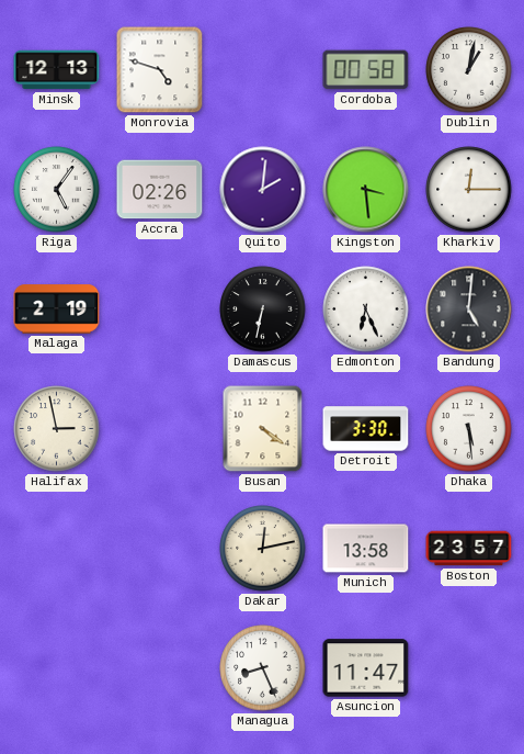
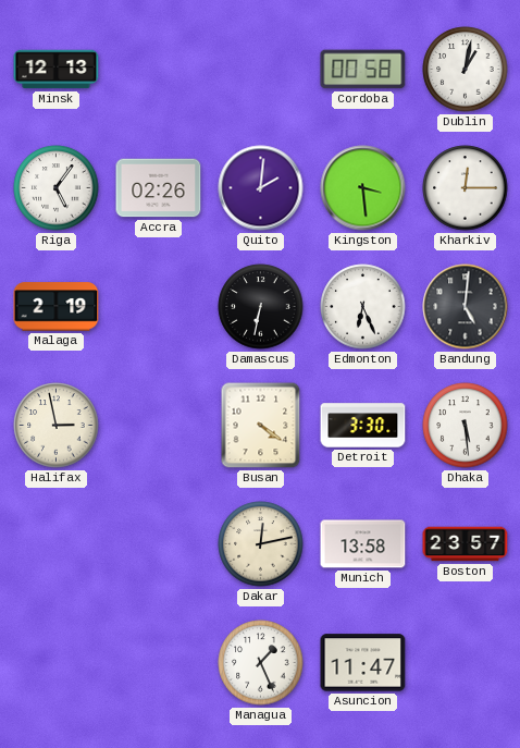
Monrovia: 4:48 -> none (160, 70)
Managua: 8:26 -> 1:26 (261, 663)
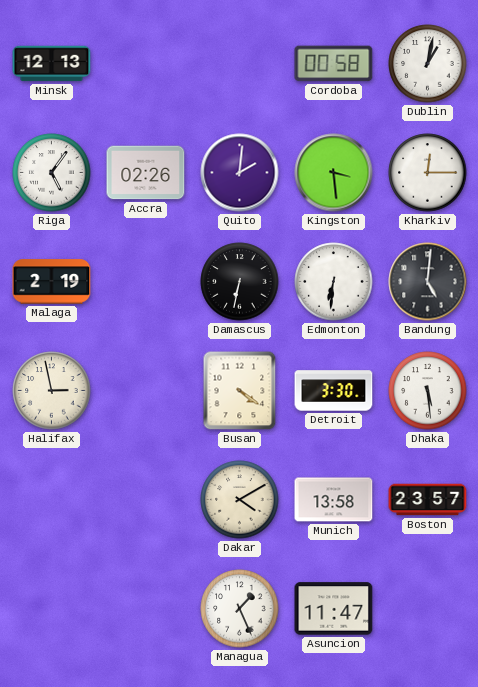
Edmonton: 6:26 -> 6:31 (334, 282)
Dakar: 12:13 -> 4:10 (240, 500)
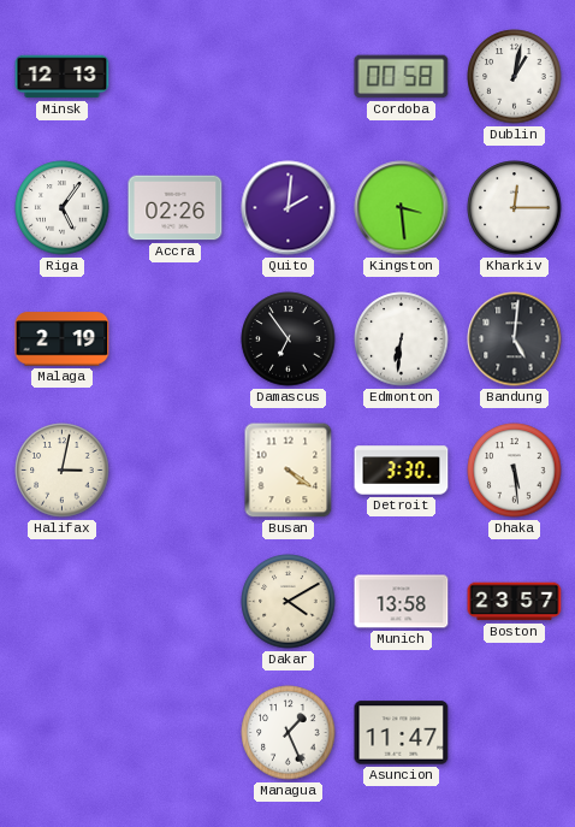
Damascus: 6:32 -> 6:54 (289, 339)
Halifax: 2:58 -> 3:02 (63, 471)
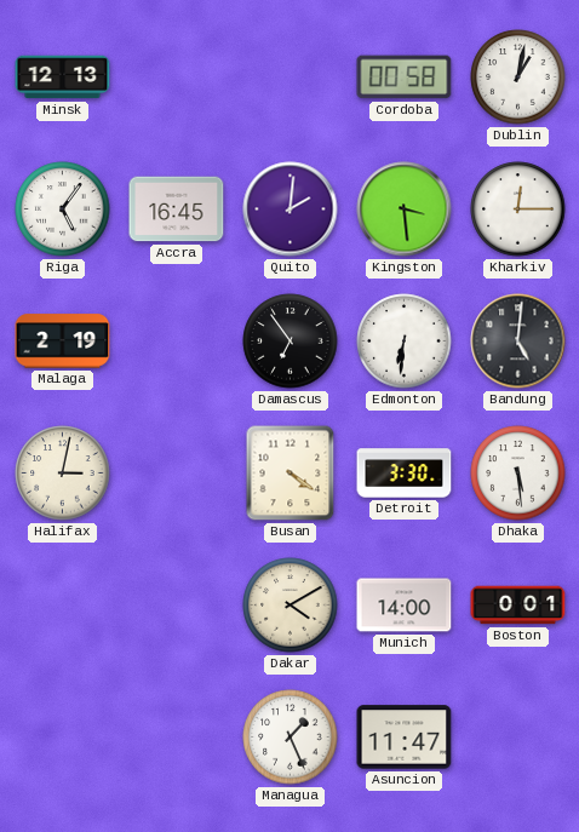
Accra: 02:26 -> 16:45 (177, 210)
Munich: 13:58 -> 14:00 (405, 606)
Boston: 23:57 -> 0:01 (518, 606)
